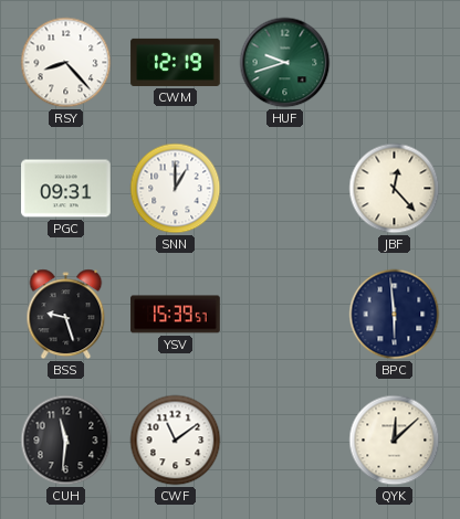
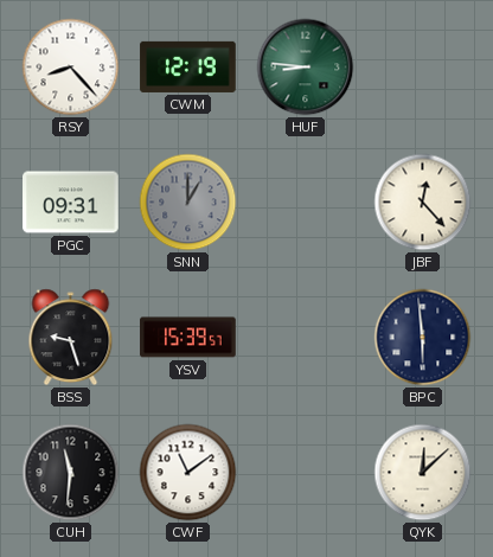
HUF: 9:42 -> 8:46 (306, 68)
SNN dial: white -> grey (188, 203)
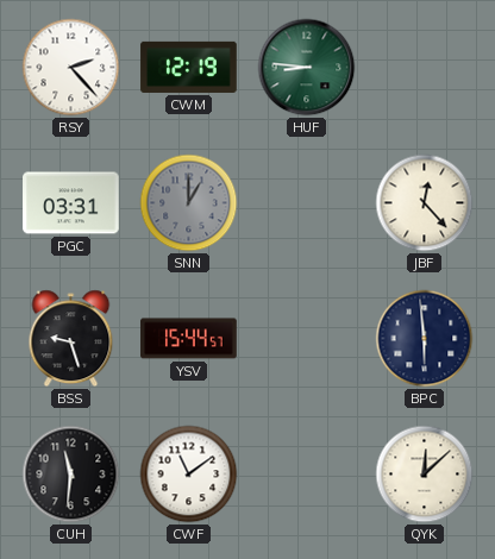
RSY: 8:23 -> 2:23 (71, 68)
PGC: 09:31 -> 03:31 (71, 203)
YSV: 15:39 -> 15:44 (189, 339)
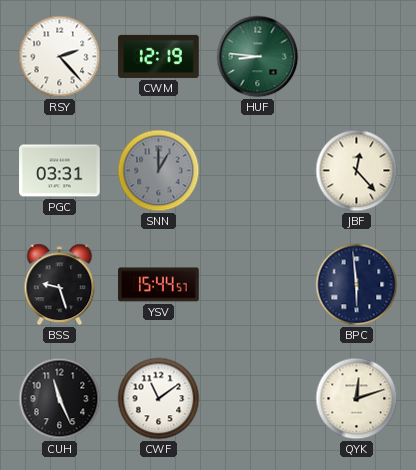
CUH: 11:31 -> 11:26 (60, 399)
QYK: 12:08 -> 12:12 (357, 399)
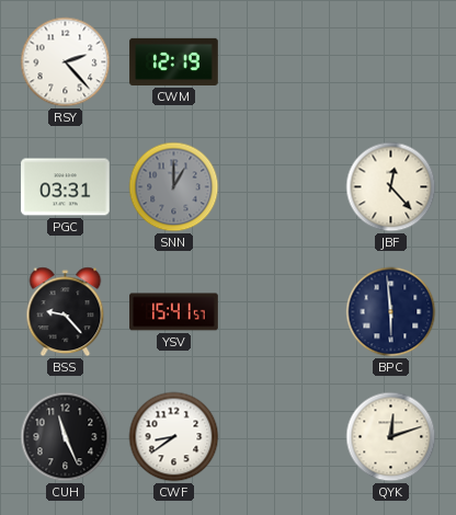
HUF: 8:46 -> none (258, 57)
BSS: 9:27 -> 9:23 (66, 312)
YSV: 15:44 -> 15:41 (174, 312)
CWF: 11:09 -> 8:39 (174, 437)
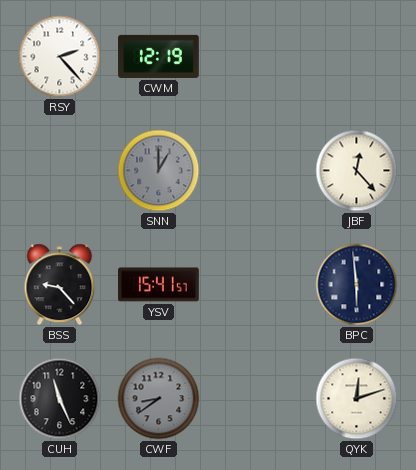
PGC: 03:31 -> none (66, 187)
CWF dial: white -> grey (159, 399)
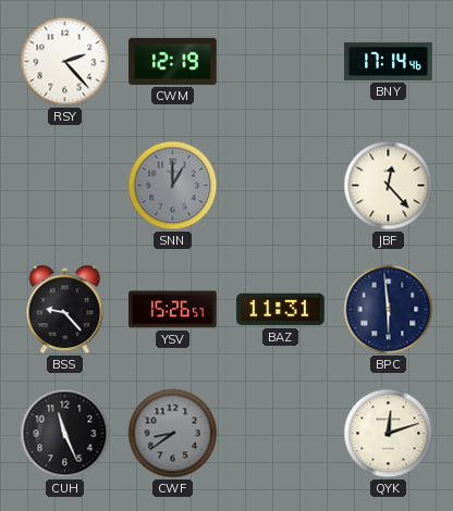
BNY: none -> 17:14 (389, 61)
YSV: 15:41 -> 15:26 (173, 310)
BAZ: none -> 11:31 (281, 310)
